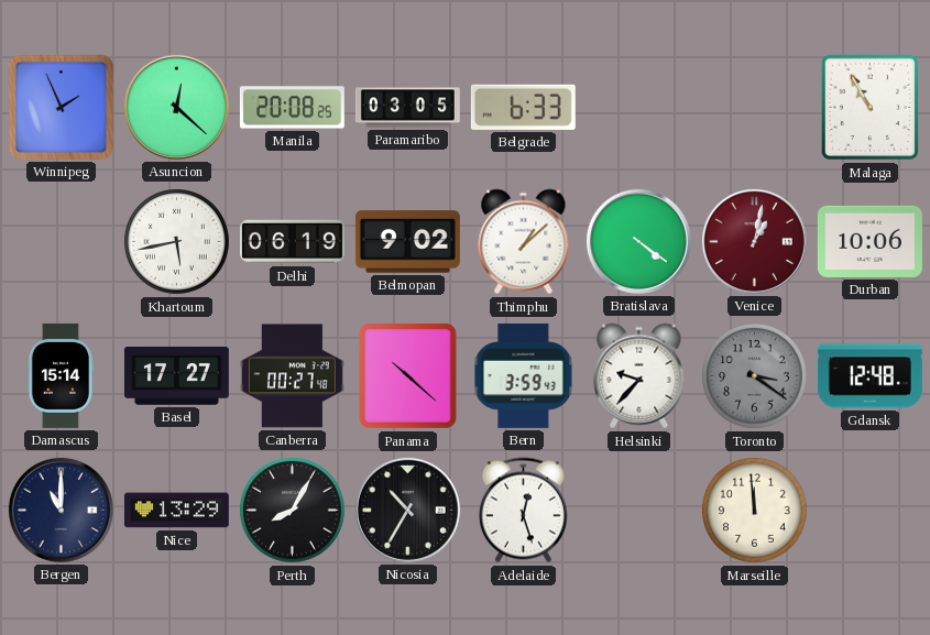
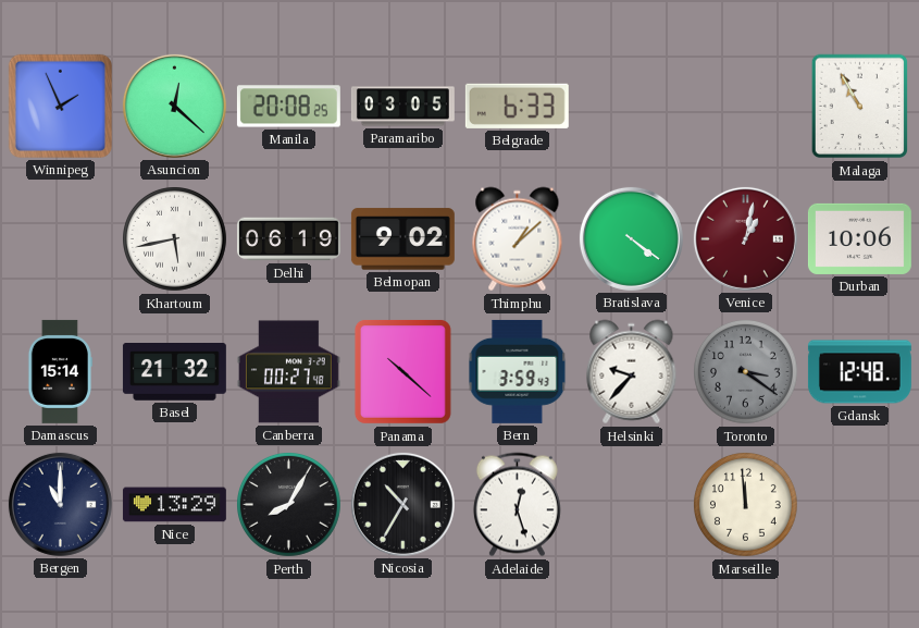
Basel: 17:27 -> 21:32 (174, 372)
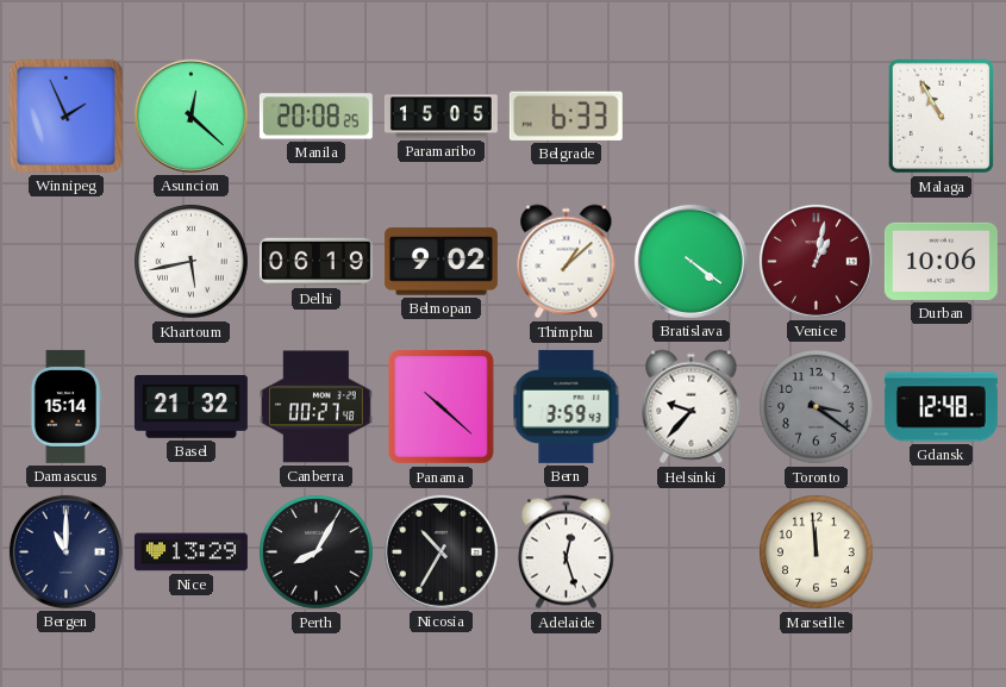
Paramaribo: 03:05 -> 15:05 (440, 117)
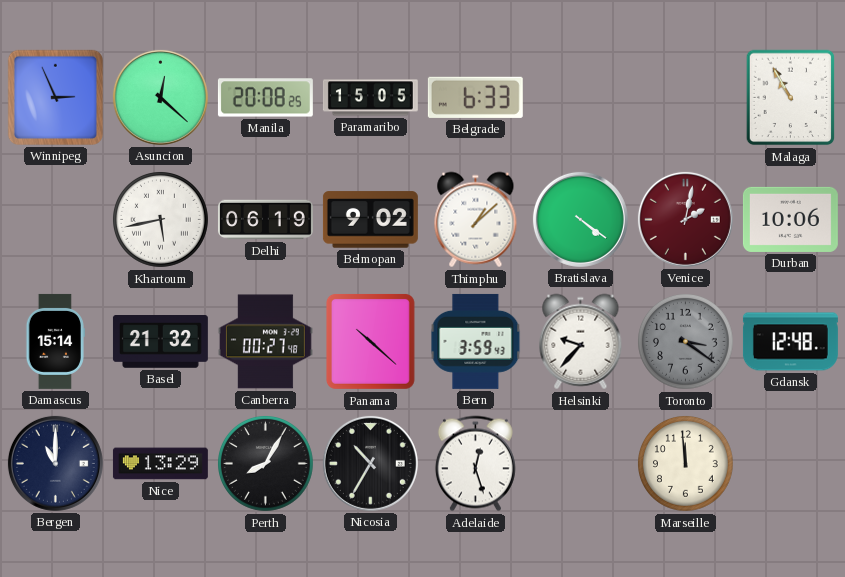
Winnipeg: 1:56 -> 2:56 (55, 97)
Venice: 1:02 -> 2:02 (685, 219)
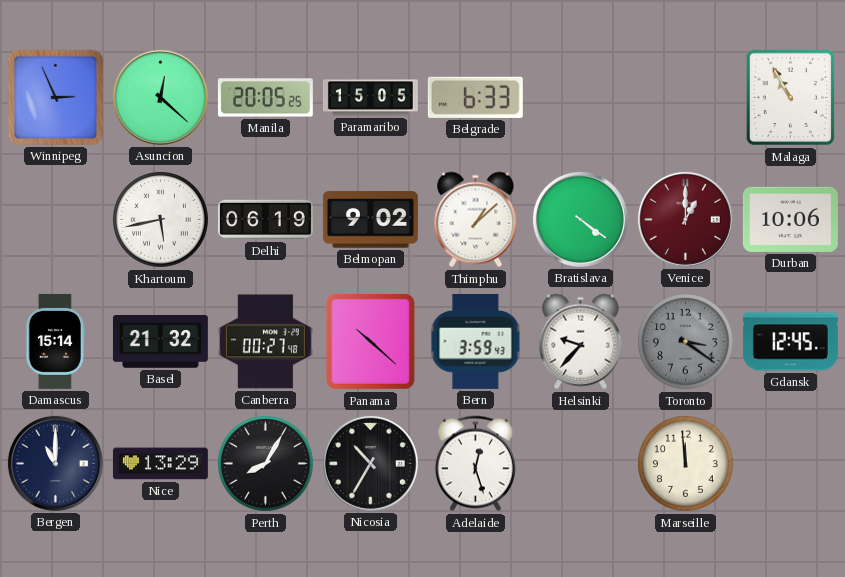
Manila: 20:08 -> 20:05 (265, 98)
Venice: 2:02 -> 1:00 (685, 219)
Gdansk: 12:48 -> 12:45 (790, 342)
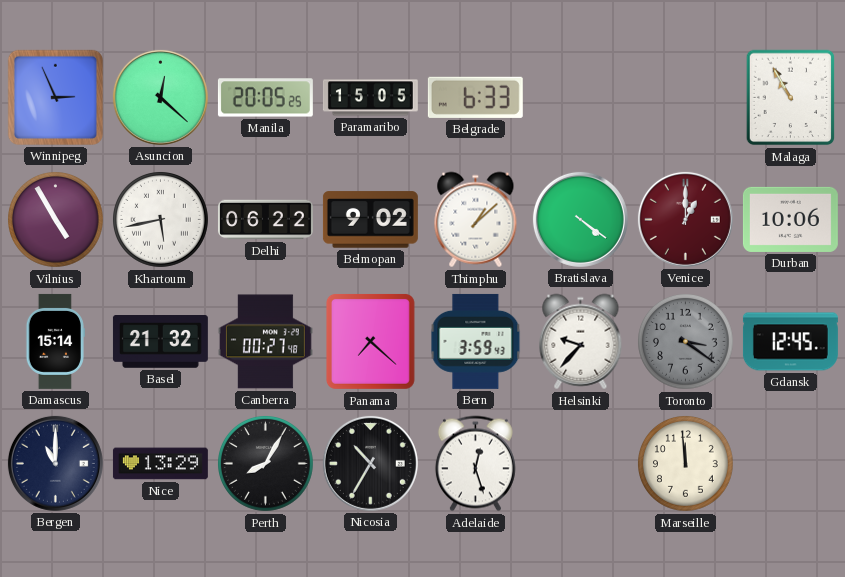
Vilnius: none -> 4:55 (56, 220)
Delhi: 06:19 -> 06:22 (265, 220)
Panama: 10:22 -> 7:22 (370, 341)
